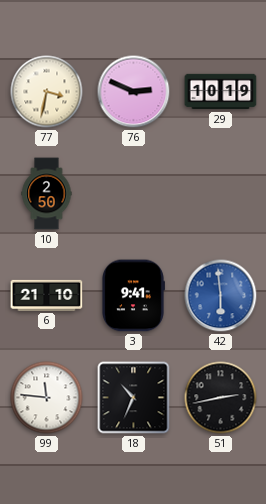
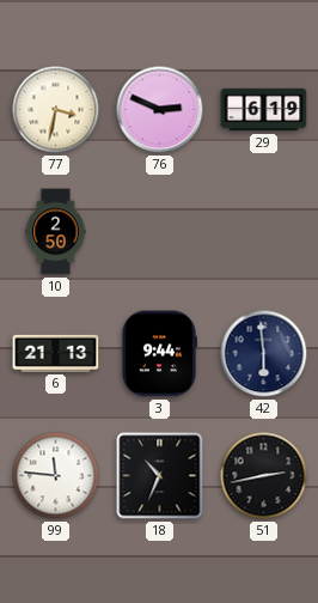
29: 10:19 -> 6:19 (264, 110)
6: 21:10 -> 21:13 (56, 353)
3: 9:41 -> 9:44 (160, 354)
42 dial: blue -> navy (264, 354)
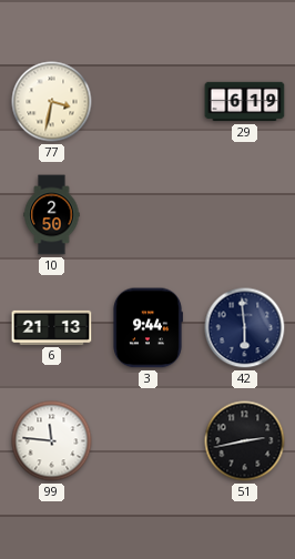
76: 2:49 -> none (160, 110)
18: 10:34 -> none (160, 476)
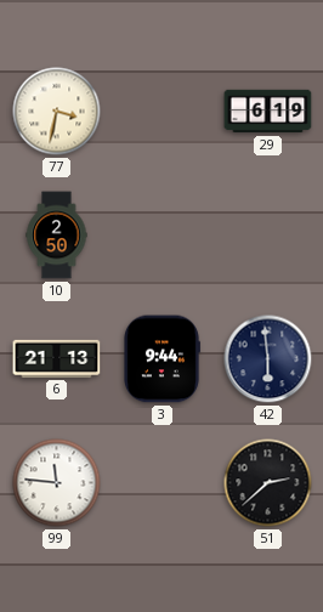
51: 2:43 -> 2:38 (268, 483)
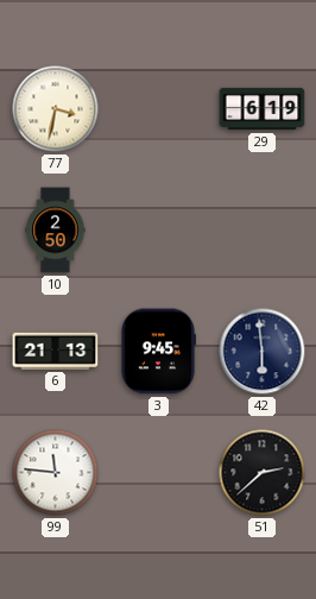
3: 9:44 -> 9:45 (159, 352)
